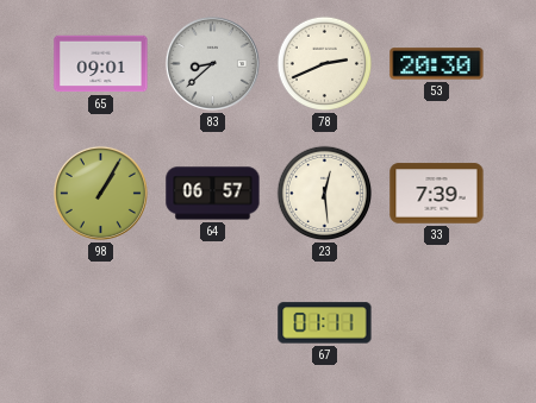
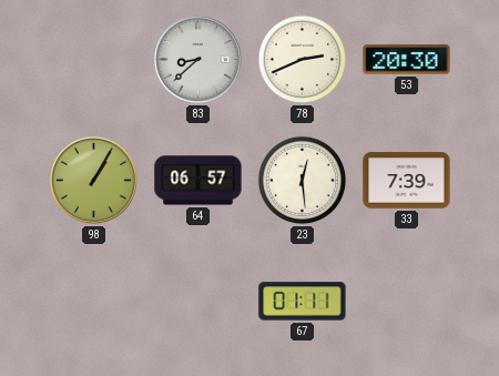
65: 09:01 -> none (101, 64)
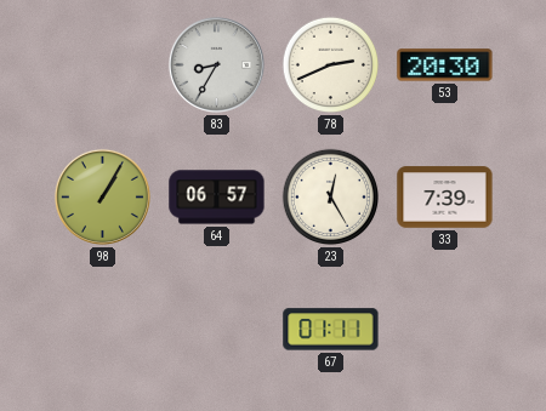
83: 8:38 -> 8:35 (216, 64)
23: 12:29 -> 12:25 (331, 198)
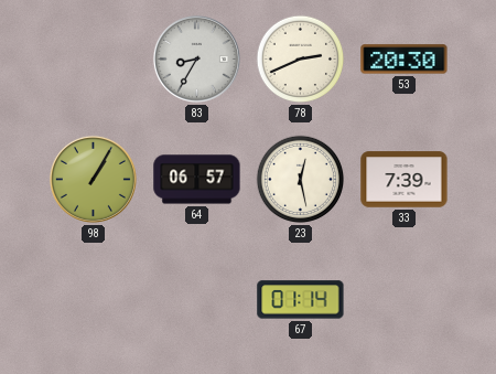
23: 12:25 -> 12:28 (301, 180)
67: 01:11 -> 01:14 (301, 300)
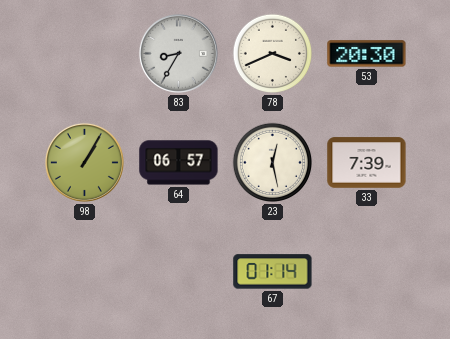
78: 2:41 -> 3:41 (273, 54)
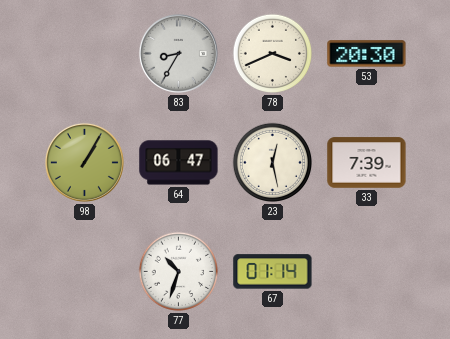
64: 06:57 -> 06:47 (179, 163)
77: none -> 10:33 (179, 272)
